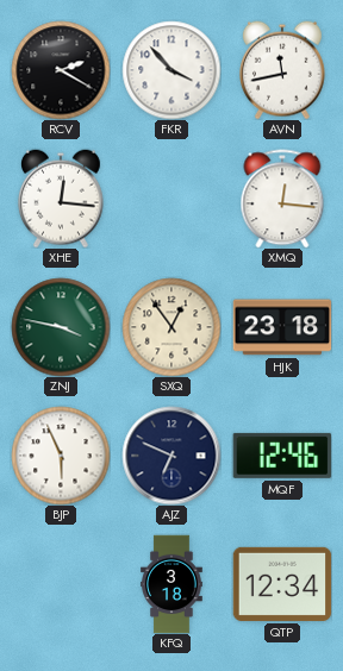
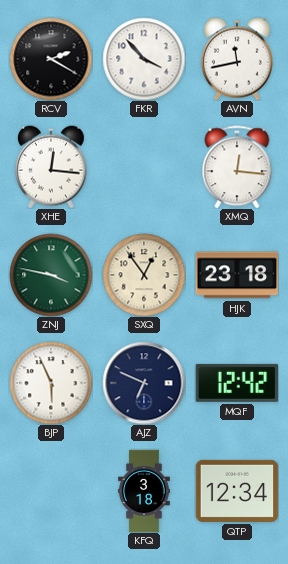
MQF: 12:46 -> 12:42 (236, 383)
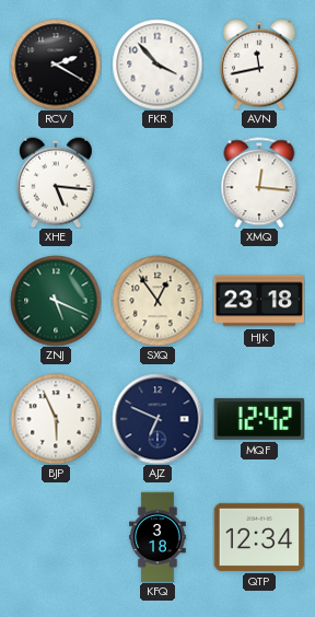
XHE: 12:16 -> 5:16 (56, 183)
ZNJ: 3:47 -> 5:19 (56, 301)
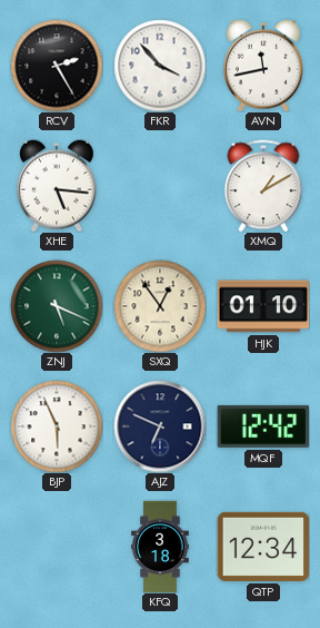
RCV: 2:20 -> 2:25 (57, 66)
XMQ: 12:16 -> 1:10 (263, 186)
HJK: 23:18 -> 01:10 (263, 306)
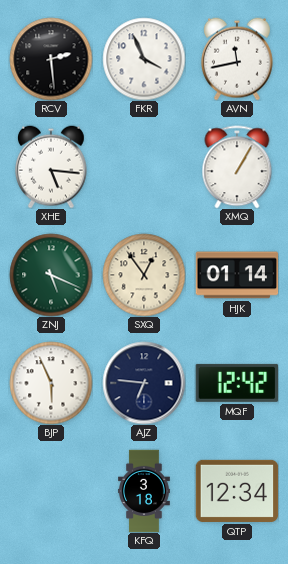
RCV: 2:25 -> 2:29 (51, 59)
FKR: 3:53 -> 3:56 (144, 59)
XMQ: 1:10 -> 1:05 (237, 167)
HJK: 01:10 -> 01:14 (237, 275)
AJZ: 6:49 -> 6:46 (144, 383)
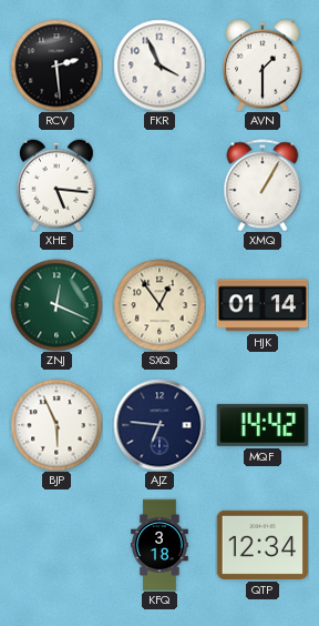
AVN: 11:43 -> 1:30 (263, 65)
ZNJ: 5:19 -> 12:19 (56, 305)
MQF: 12:42 -> 14:42 (261, 425)
